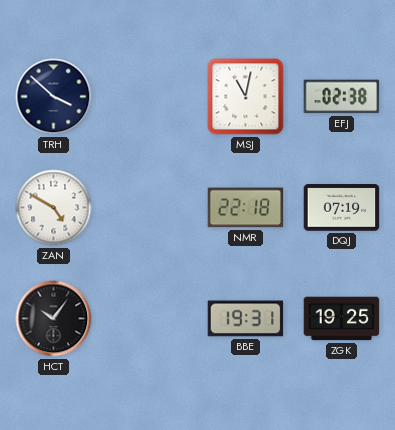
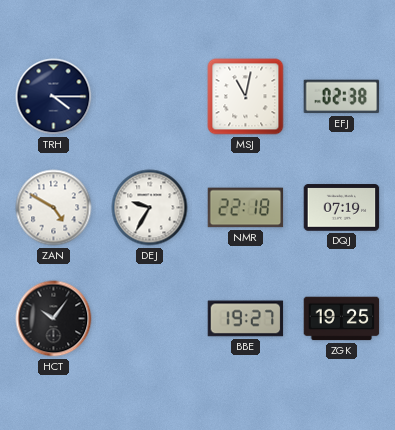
TRH: 3:52 -> 4:15 (54, 97)
DEJ: none -> 9:35 (150, 208)
BBE: 19:31 -> 19:27 (246, 319)
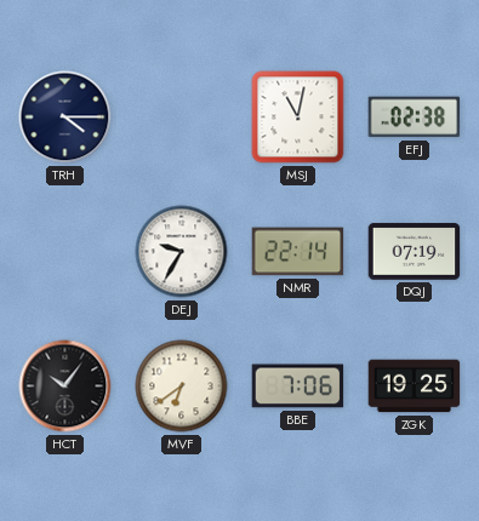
ZAN: 4:50 -> none (54, 208)
NMR: 22:18 -> 22:14 (298, 252)
MVF: none -> 6:39 (182, 387)
BBE: 19:27 -> 7:06 (298, 387)
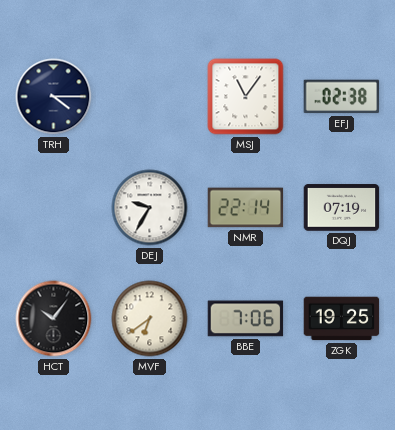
MSJ: 11:02 -> 11:06 (246, 97)
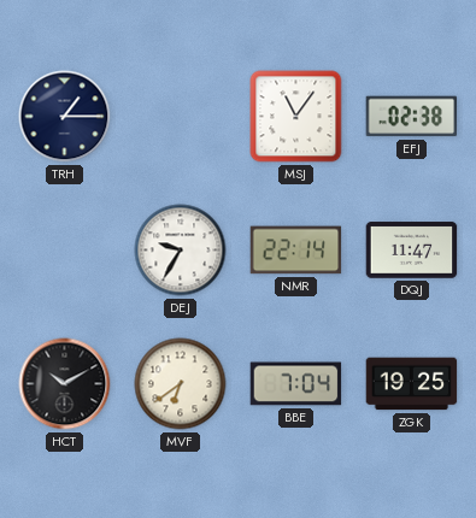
TRH: 4:15 -> 1:15 (65, 117)
DQJ: 07:19 -> 11:47 (412, 251)
HCT: 10:06 -> 10:10 (65, 384)
BBE: 7:06 -> 7:04 (296, 384)
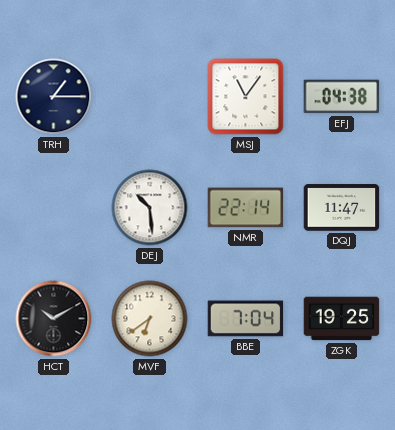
EFJ: 02:38 -> 04:38 (342, 97)
DEJ: 9:35 -> 10:29 (150, 208)
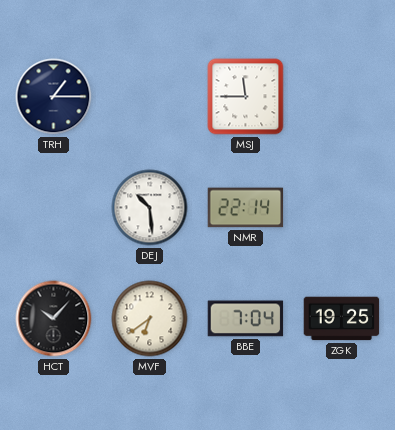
MSJ: 11:06 -> 11:45 (246, 97)
EFJ: 04:38 -> none (342, 97)
DQJ: 11:47 -> none (342, 208)
HCT: 10:10 -> 10:07 (54, 319)
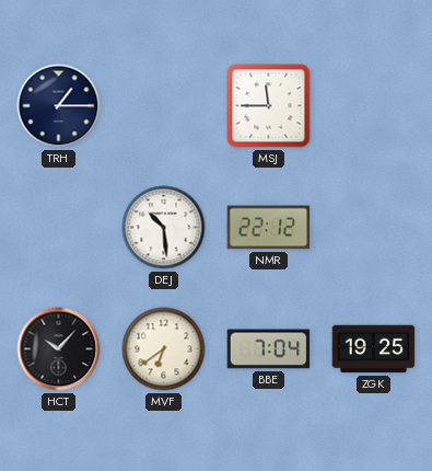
NMR: 22:14 -> 22:12 (269, 228)
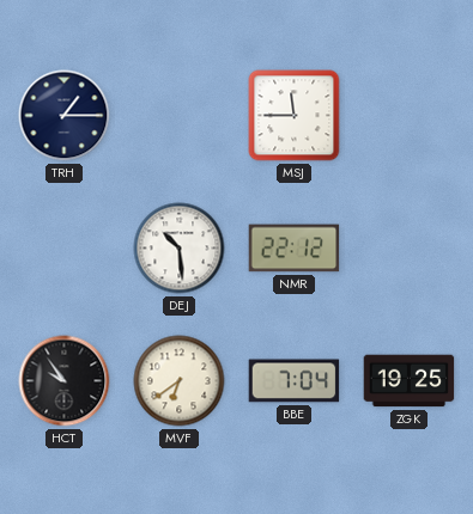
HCT: 10:07 -> 9:54 (65, 381)
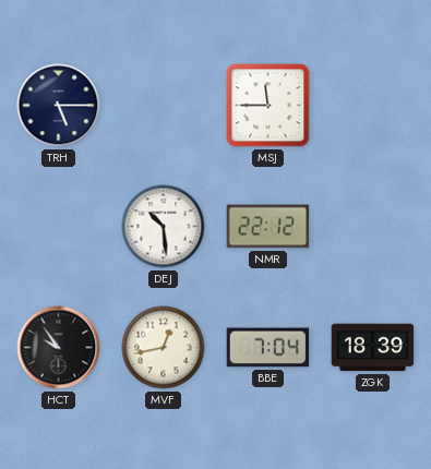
TRH: 1:15 -> 5:15 (59, 106)
MVF: 6:39 -> 12:43 (164, 348)
ZGK: 19:25 -> 18:39 (373, 348)
